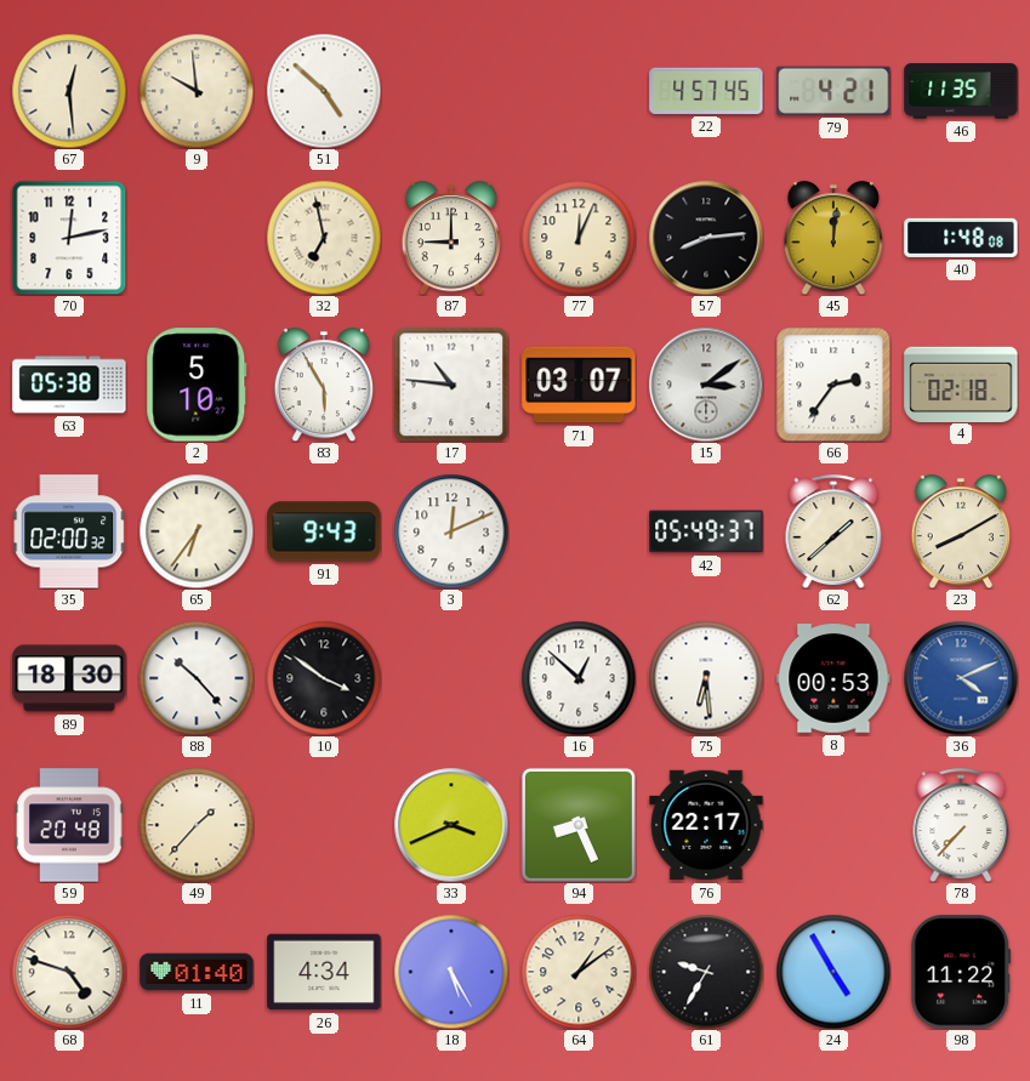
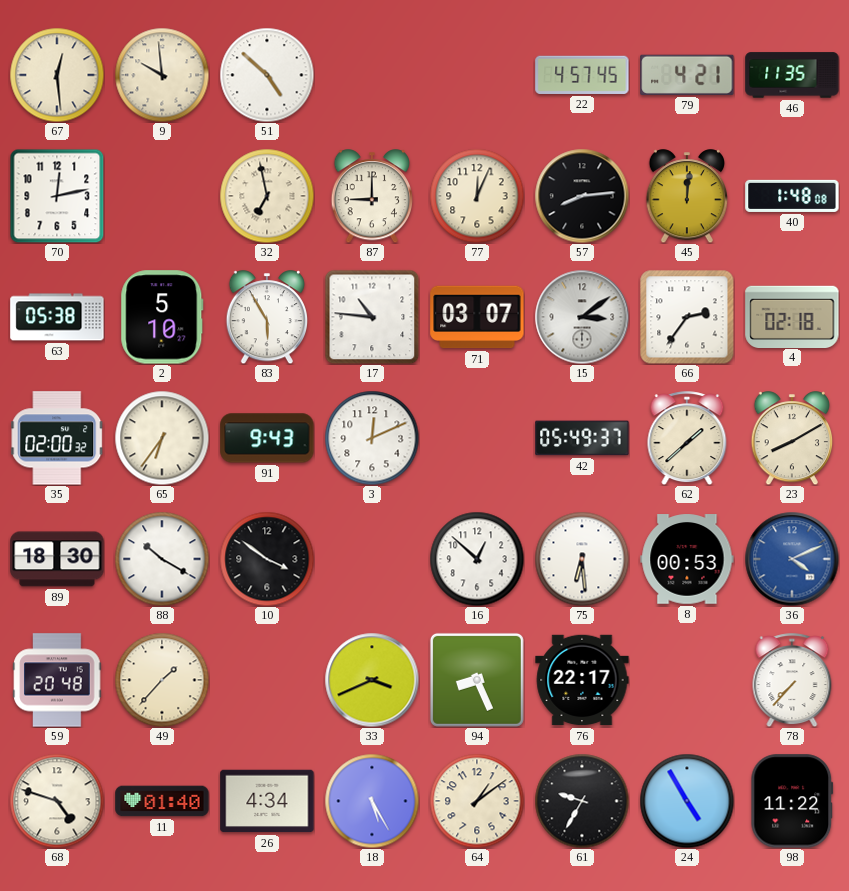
88: 10:23 -> 10:20 (162, 559)
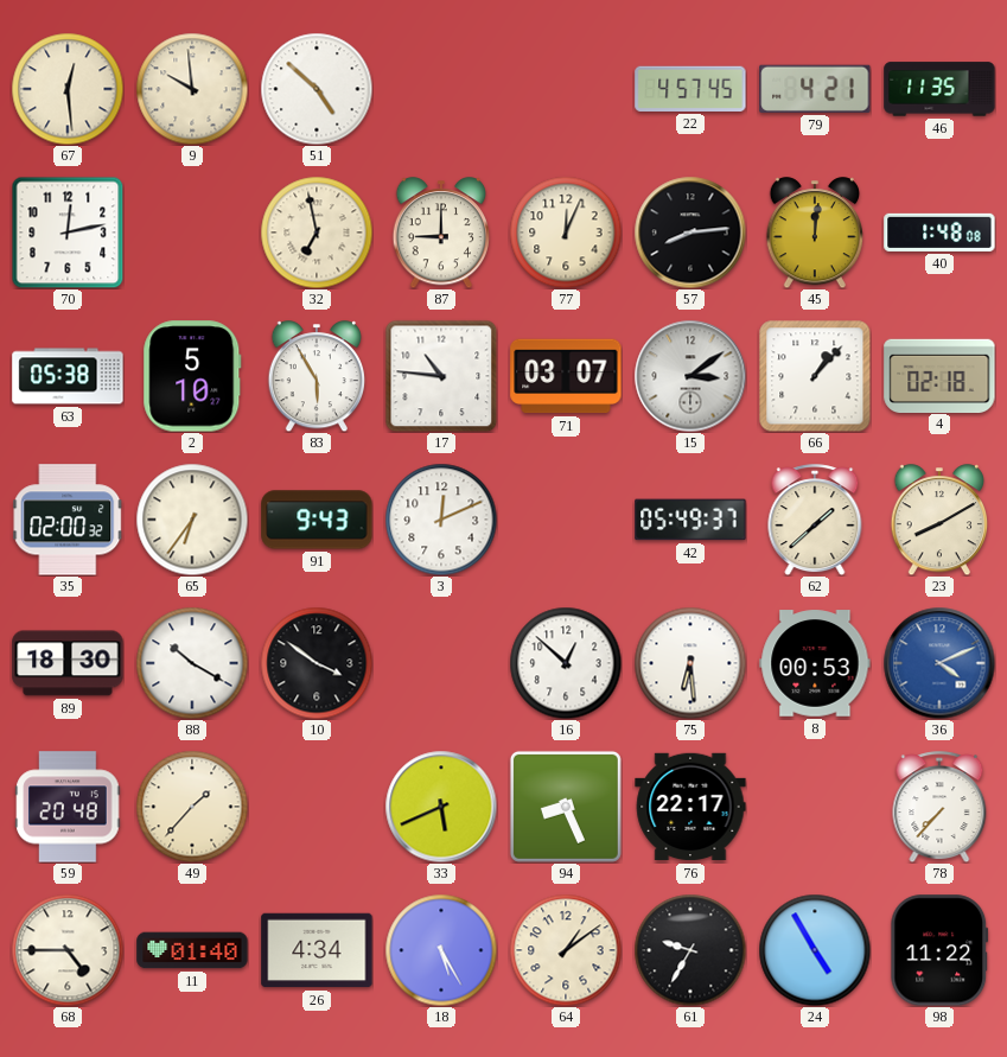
66: 2:36 -> 1:07 (815, 376)
33: 3:41 -> 5:41 (441, 807)
68: 4:48 -> 4:45 (68, 950)
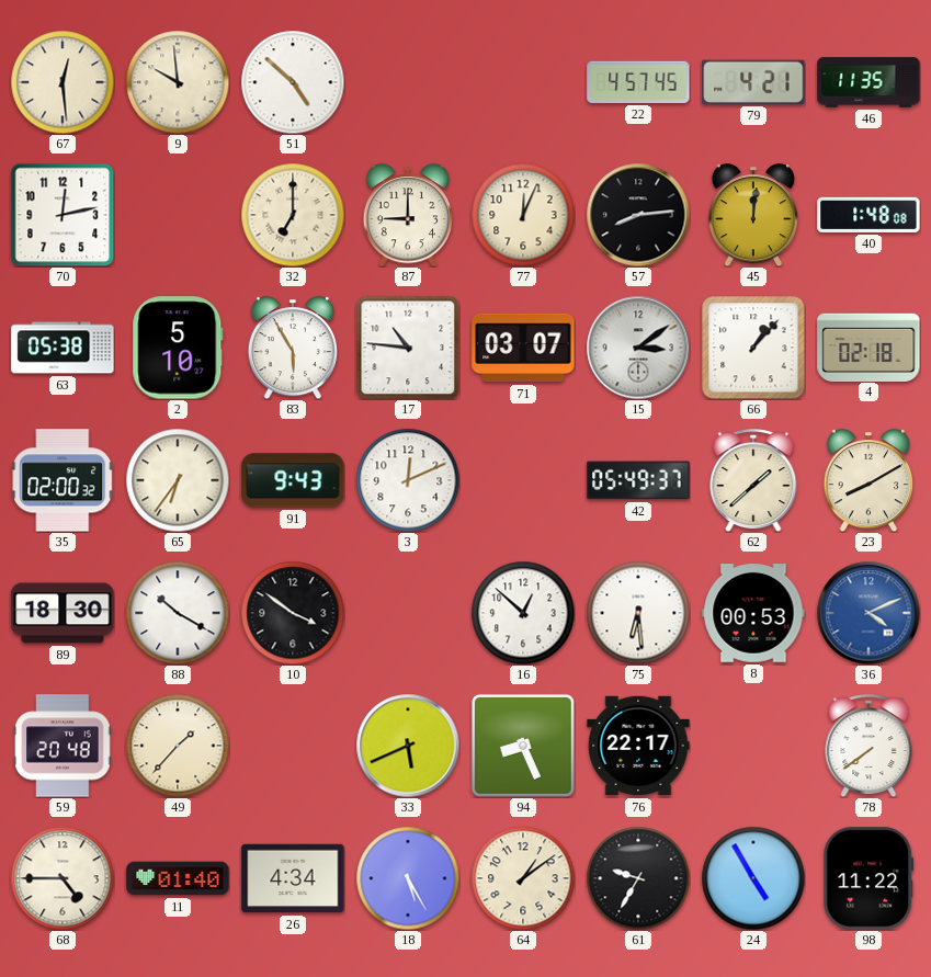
32: 6:58 -> 7:00 (293, 215)
78: 7:37 -> 7:39 (868, 746)
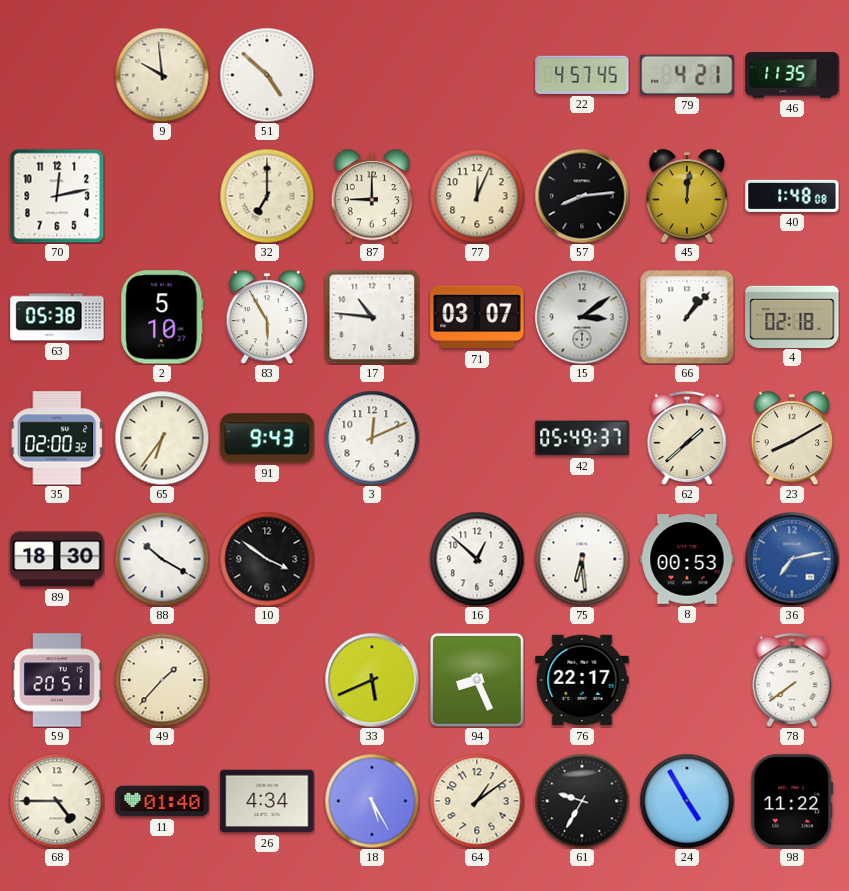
67: 12:29 -> none (63, 82)
36: 4:11 -> 7:13 (792, 559)
59: 20:48 -> 20:51 (57, 680)
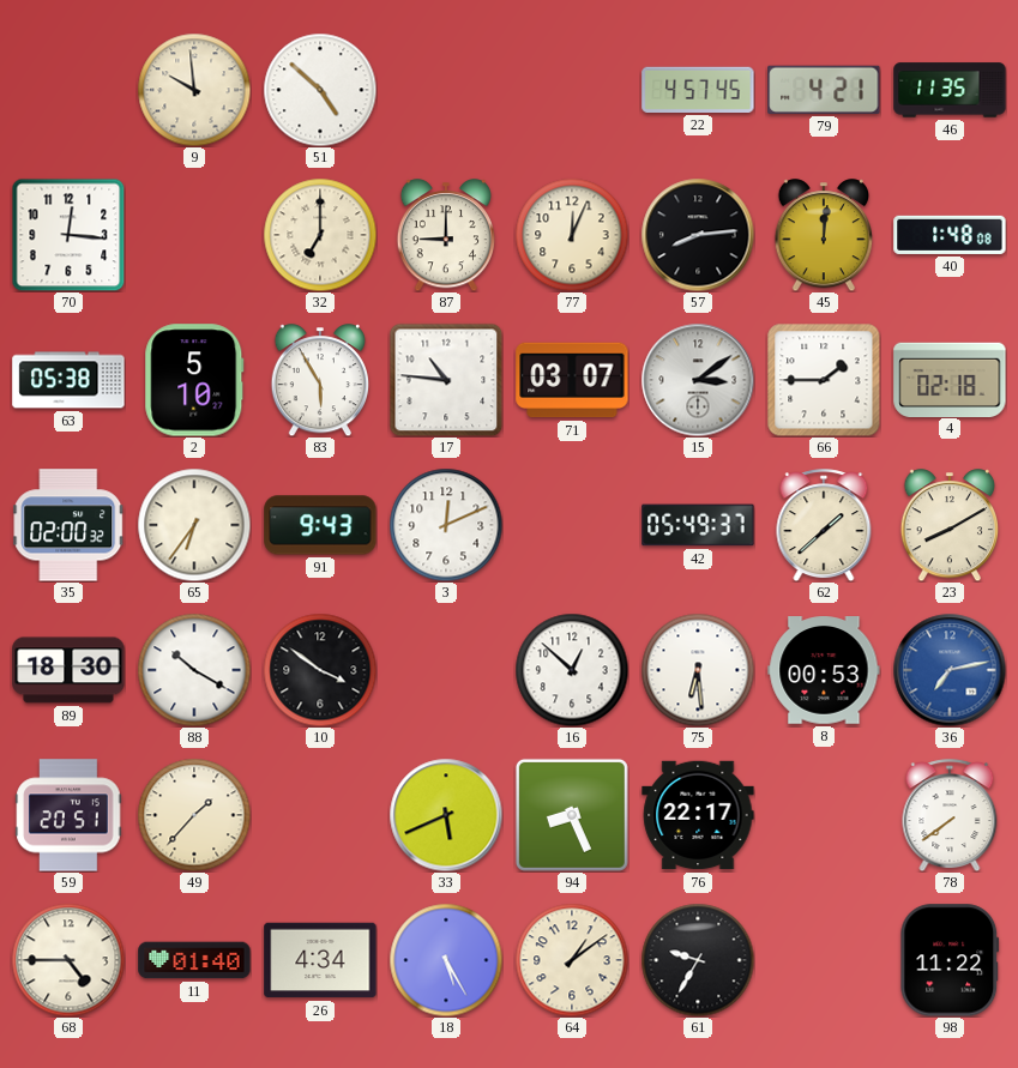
70: 12:13 -> 12:16 (68, 235)
66: 1:07 -> 1:45 (824, 380)
24: 4:55 -> none (687, 801)
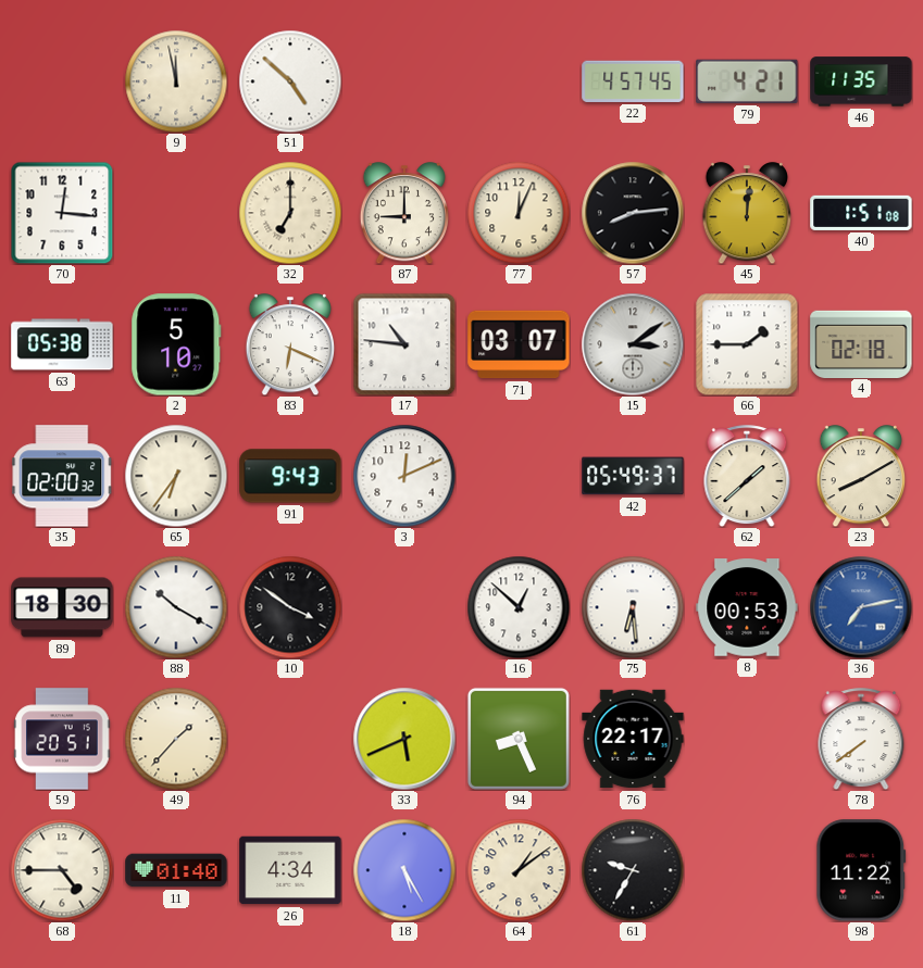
9: 9:59 -> 11:58 (176, 81)
40: 1:48 -> 1:51 (861, 213)
83: 5:55 -> 6:19 (289, 344)
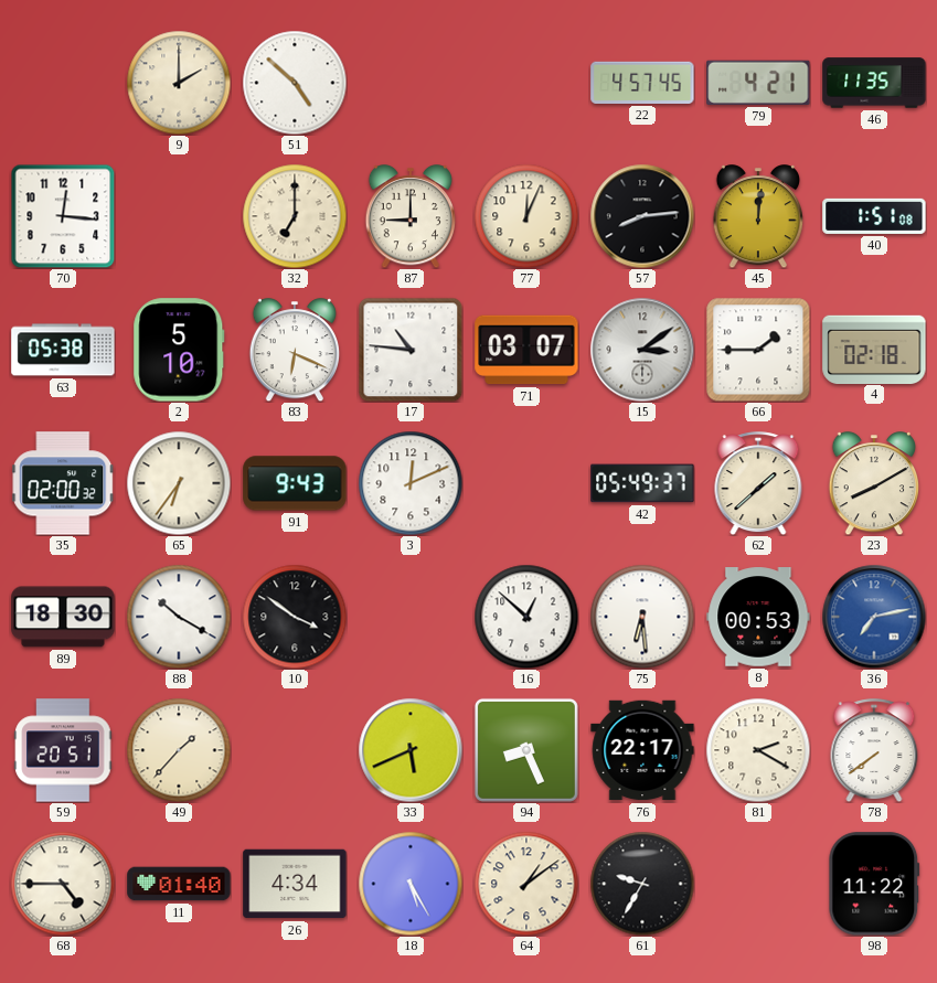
9: 11:58 -> 2:00 (179, 83)
81: none -> 2:20 (758, 750)
